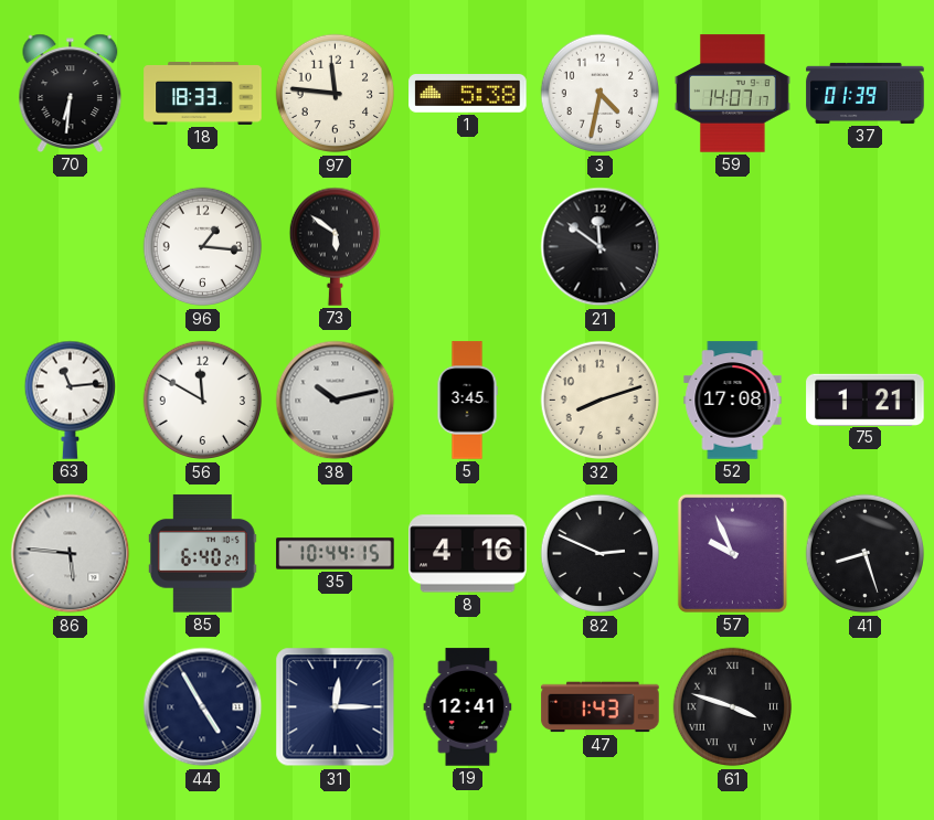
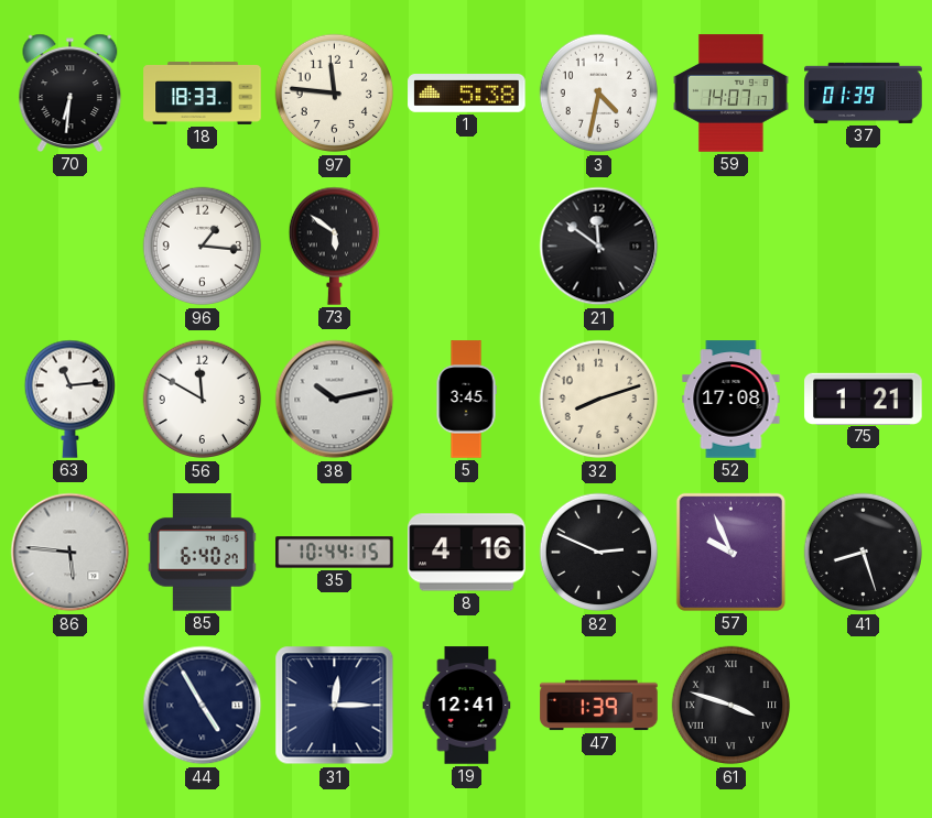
47: 1:43 -> 1:39 (599, 706)
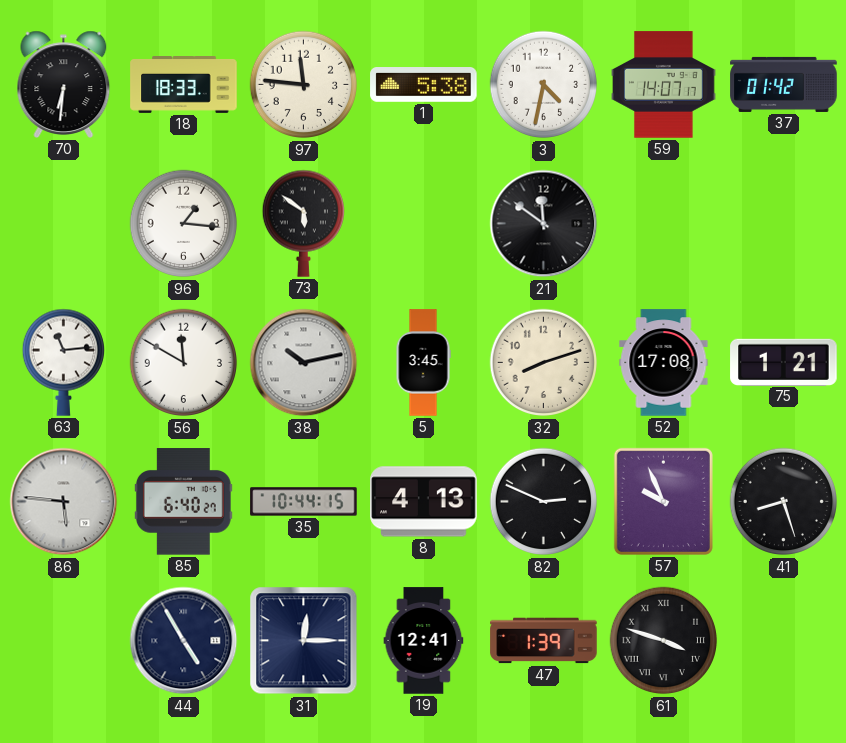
37: 01:39 -> 01:42 (784, 84)
8: 4:16 -> 4:13 (424, 502)
